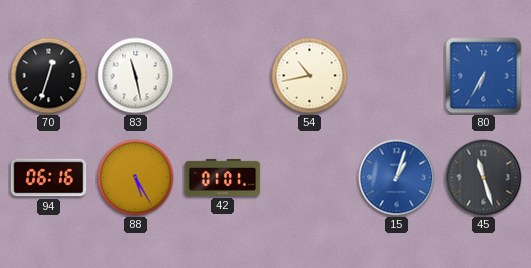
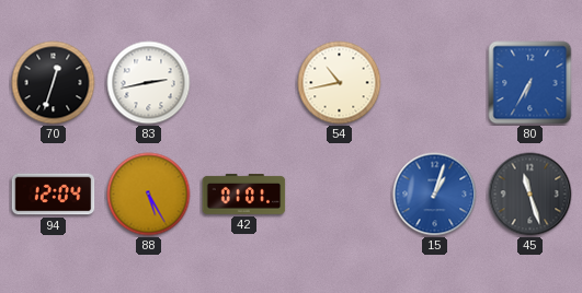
83: 11:28 -> 2:43 (149, 83)
94: 06:16 -> 12:04 (54, 195)
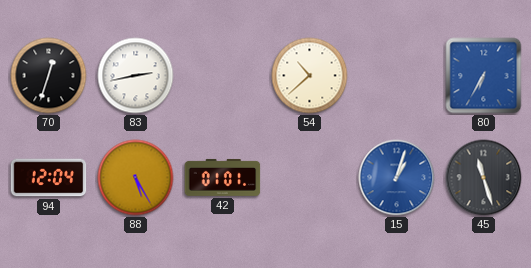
54: 10:43 -> 10:38 (310, 76)
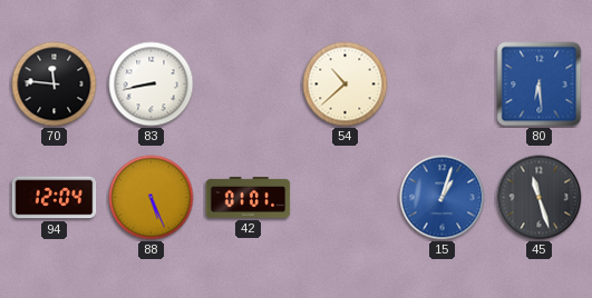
70: 12:33 -> 11:46 (55, 85)
83: 2:43 -> 8:43 (152, 85)
80: 6:35 -> 6:29 (540, 85)
88: 5:25 -> 5:26 (152, 198)
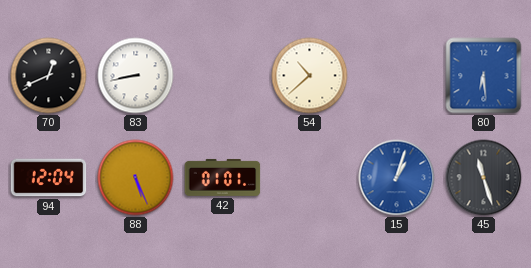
70: 11:46 -> 12:41 (49, 76)
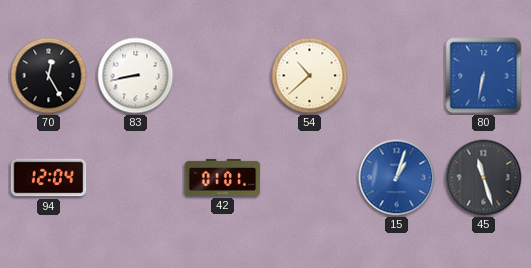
70: 12:41 -> 12:25 (49, 76)
80: 6:29 -> 6:32 (484, 76)
88: 5:26 -> none (136, 178)
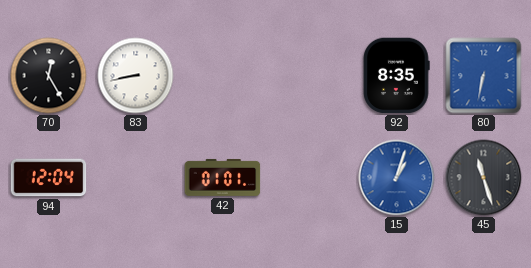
54: 10:38 -> none (310, 76)
92: none -> 8:35 (396, 76)
